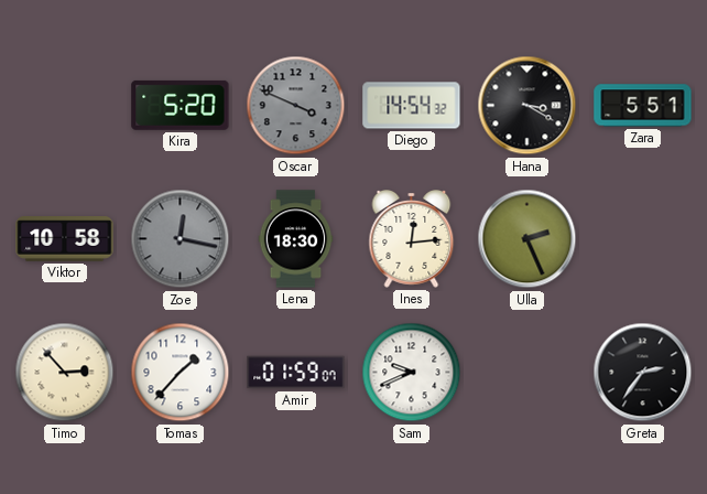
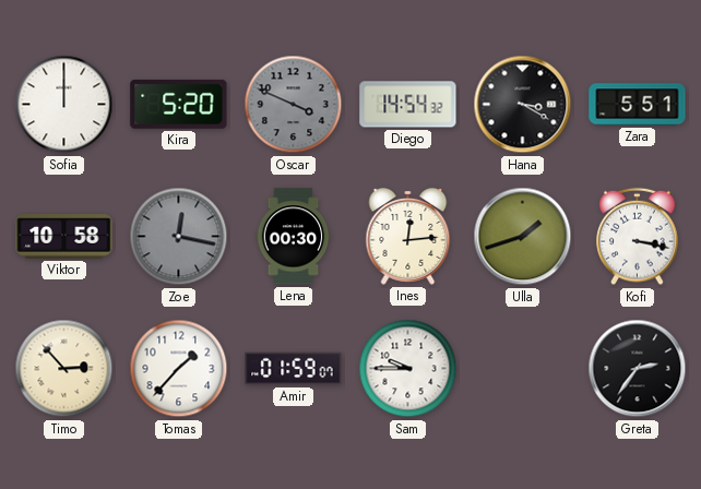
Sofia: none -> 12:00 (64, 105)
Lena: 18:30 -> 00:30 (294, 237)
Ulla: 2:26 -> 1:42 (523, 237)
Kofi: none -> 3:17 (638, 237)
Sam: 9:41 -> 9:45 (408, 369)
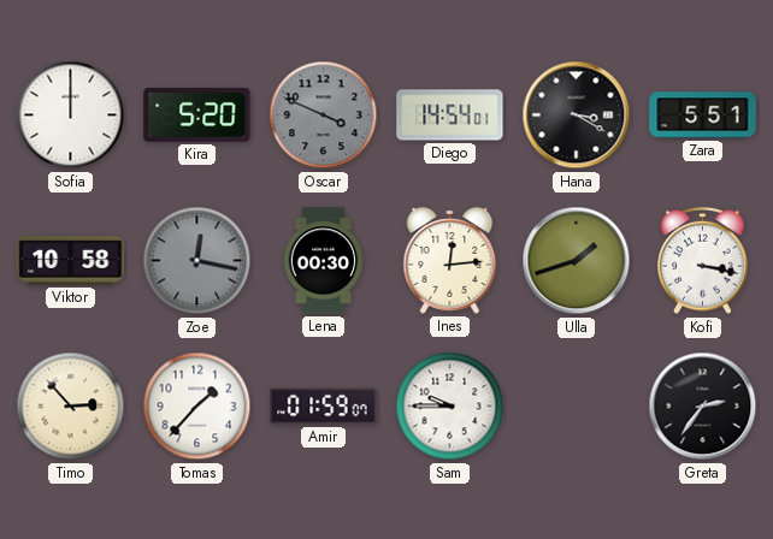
Diego: 14:54:32 -> 14:54:01 (450, 115)
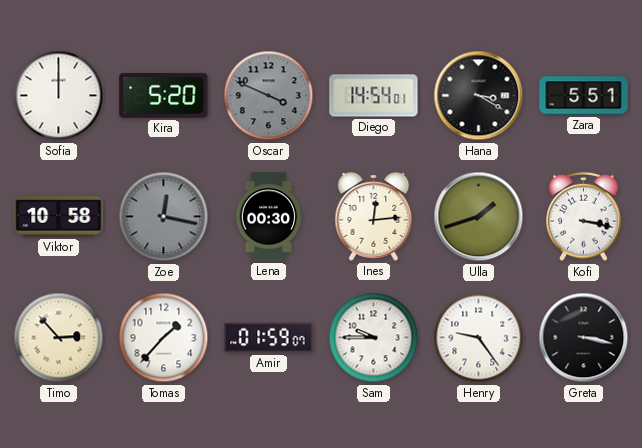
Henry: none -> 9:24 (479, 338)
Greta: 2:36 -> 3:17 (584, 338)
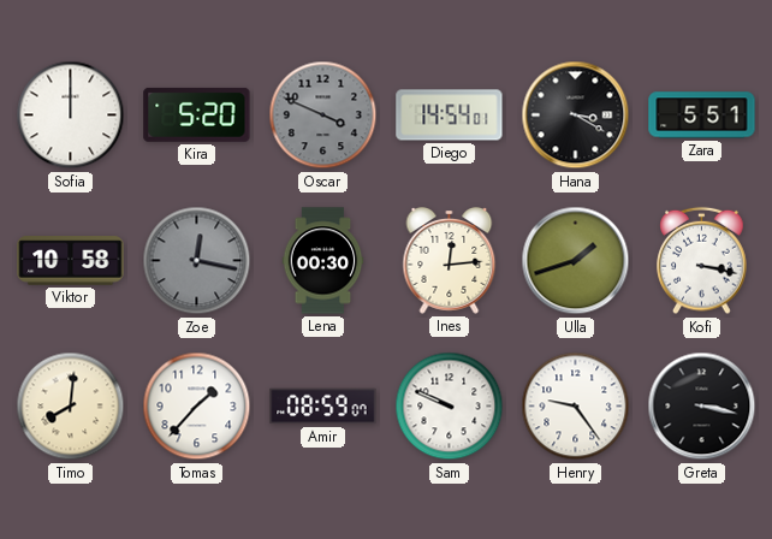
Timo: 2:53 -> 8:01 (71, 407)
Amir: 01:59 -> 08:59 (323, 407)
Sam: 9:45 -> 9:49 (450, 407)
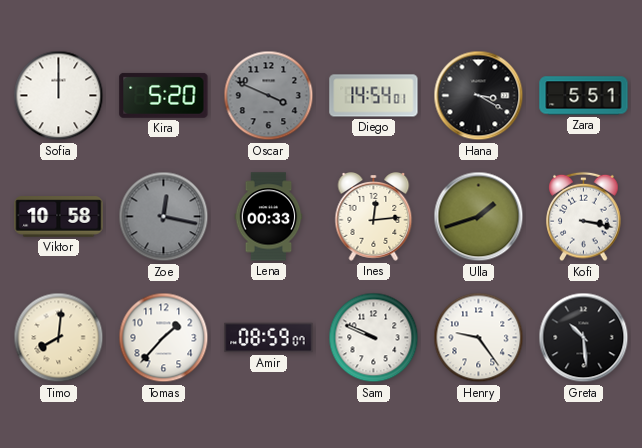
Lena: 00:30 -> 00:33 (269, 217)
Greta: 3:17 -> 10:29 (584, 338)
